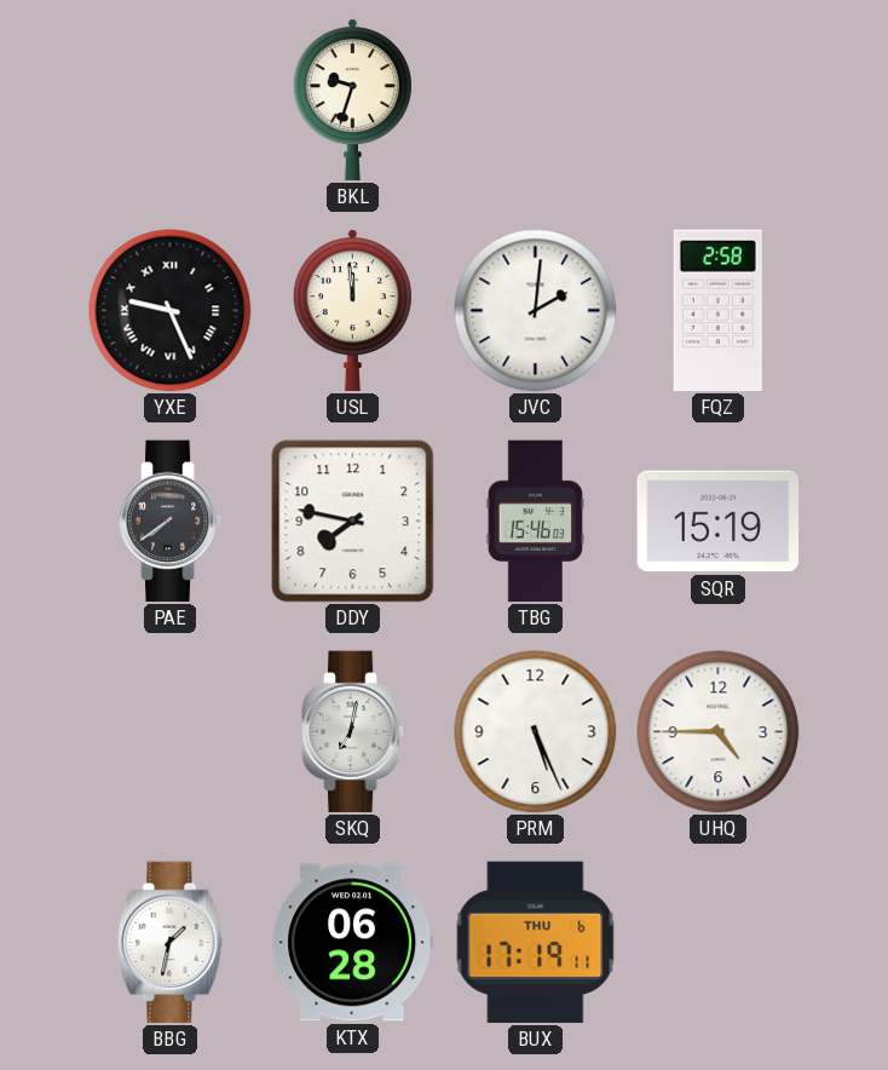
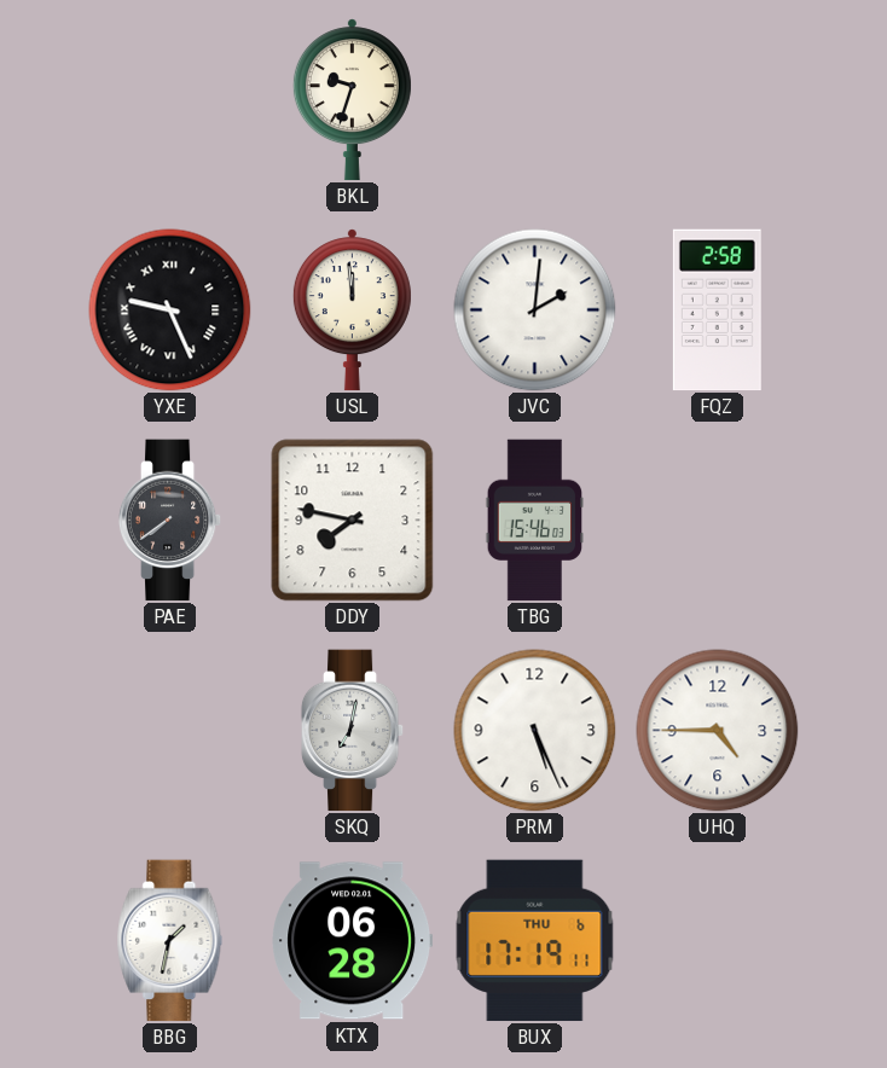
SQR: 15:19 -> none (719, 522)
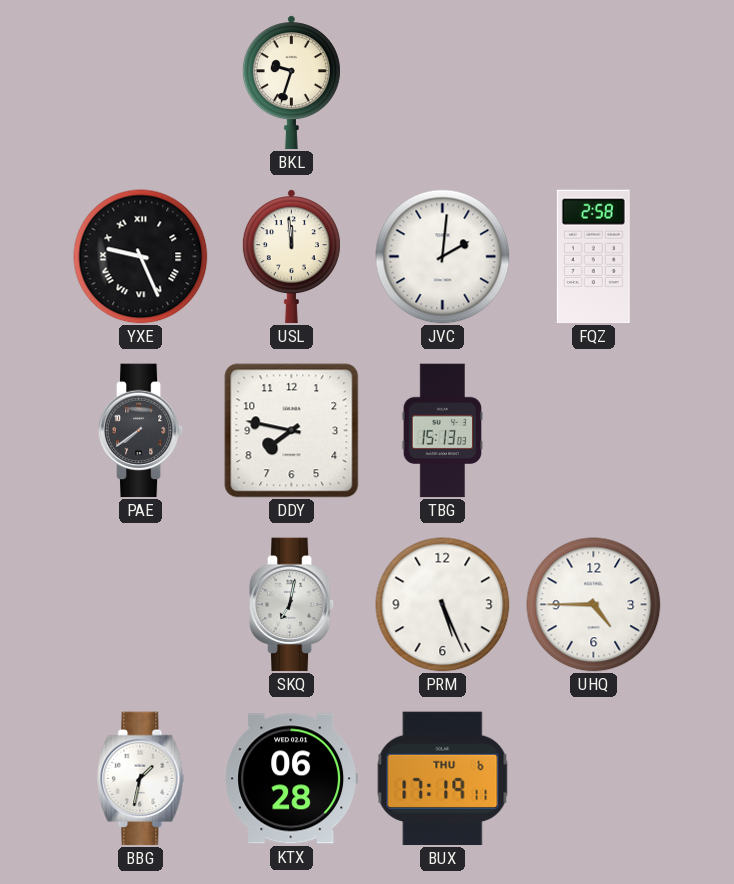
TBG: 15:46 -> 15:13 (443, 431)
